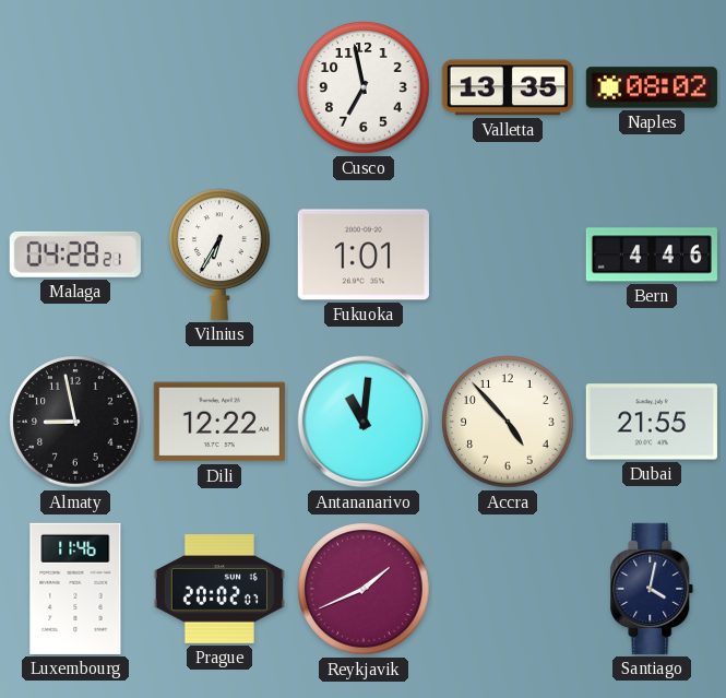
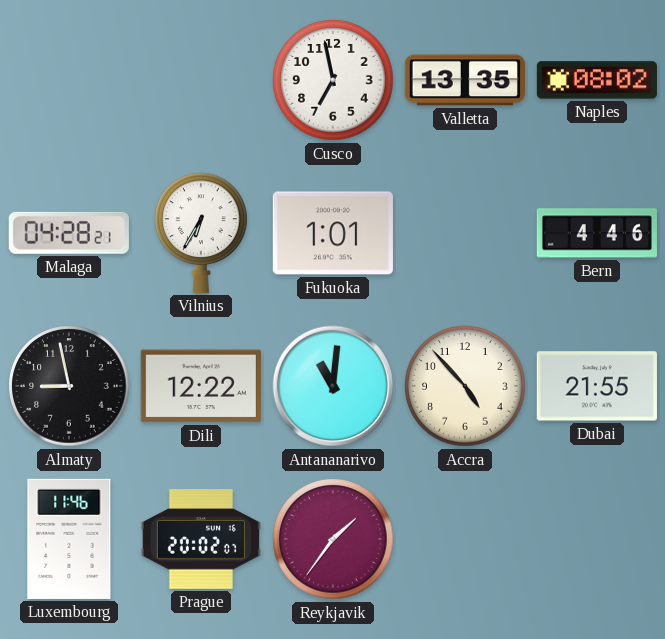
Reykjavik: 1:41 -> 1:36 (333, 539)
Santiago: 4:02 -> none (652, 589)
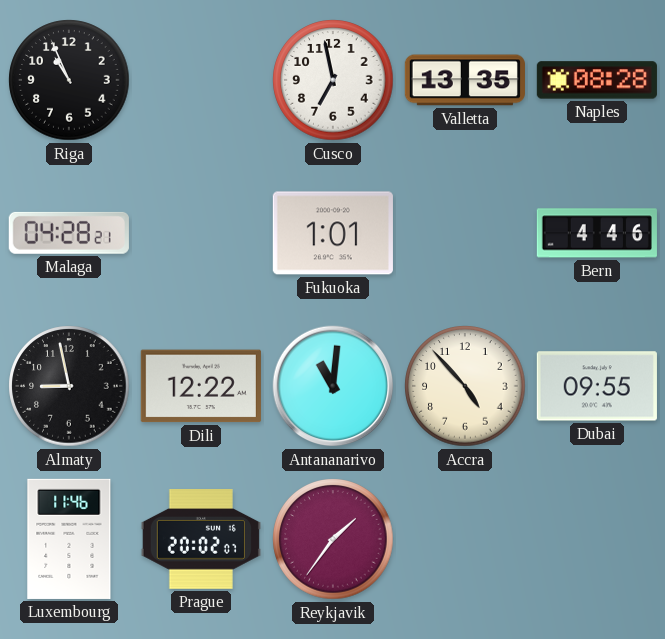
Riga: none -> 10:56 (69, 80)
Naples: 08:02 -> 08:28 (597, 80)
Vilnius: 6:35 -> none (202, 233)
Dubai: 21:55 -> 09:55 (597, 386)
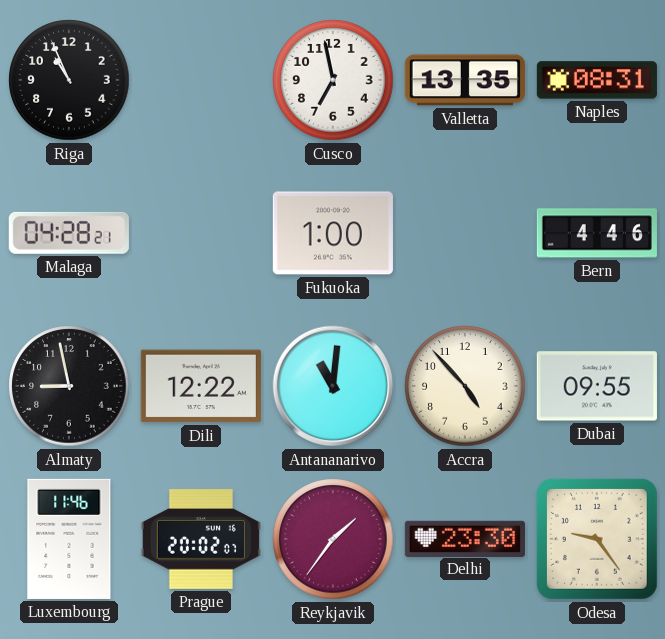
Naples: 08:28 -> 08:31 (597, 80)
Fukuoka: 1:01 -> 1:00 (333, 233)
Delhi: none -> 23:30 (465, 538)
Odesa: none -> 9:24 (597, 539)
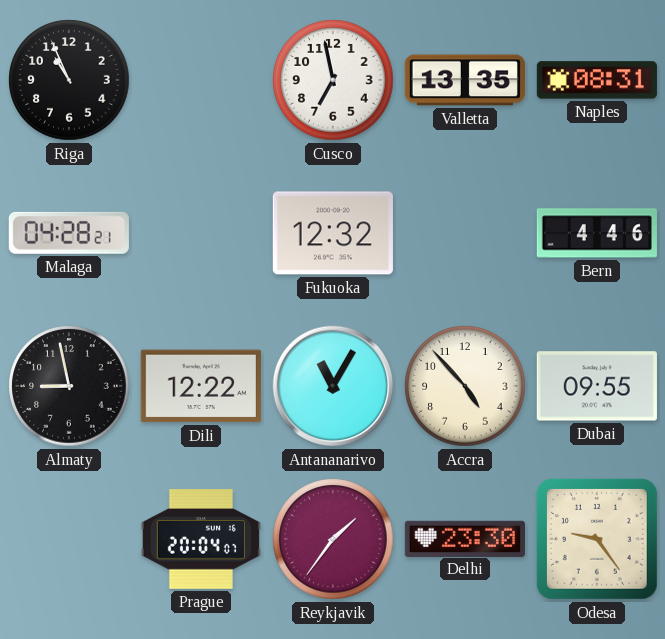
Fukuoka: 1:00 -> 12:32 (333, 233)
Antananarivo: 11:01 -> 11:05 (333, 386)
Luxembourg: 11:46 -> none (69, 539)
Prague: 20:02 -> 20:04 (201, 539)
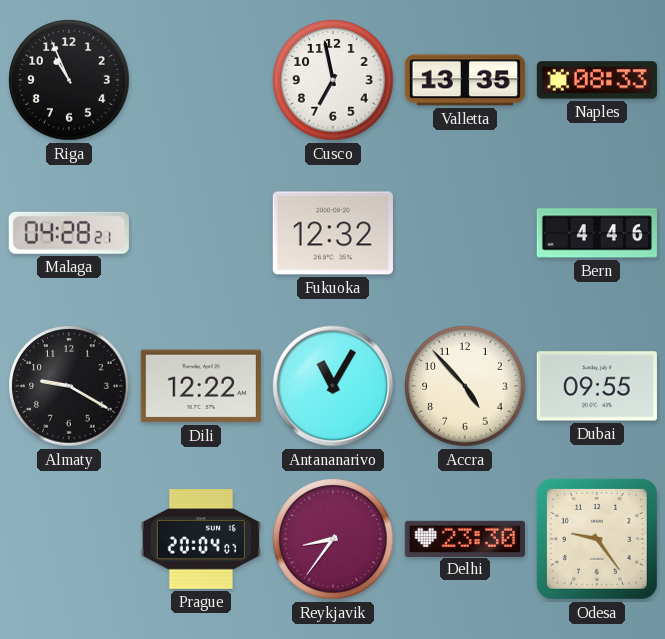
Naples: 08:31 -> 08:33 (597, 80)
Almaty: 8:58 -> 9:20 (69, 386)
Reykjavik: 1:36 -> 8:36 (333, 539)
